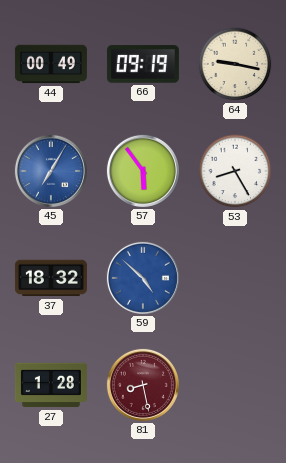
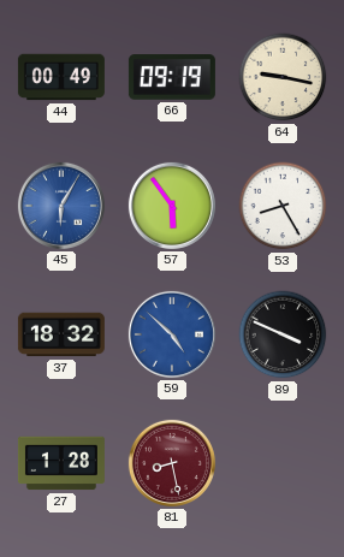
45: 7:05 -> 6:05 (61, 206)
89: none -> 3:49 (283, 334)
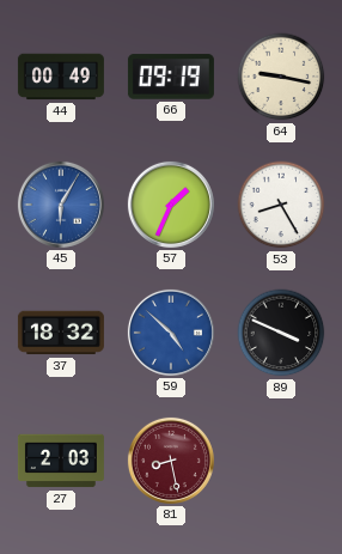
57: 5:54 -> 1:34 (171, 205)
27: 1:28 -> 2:03 (61, 461)
